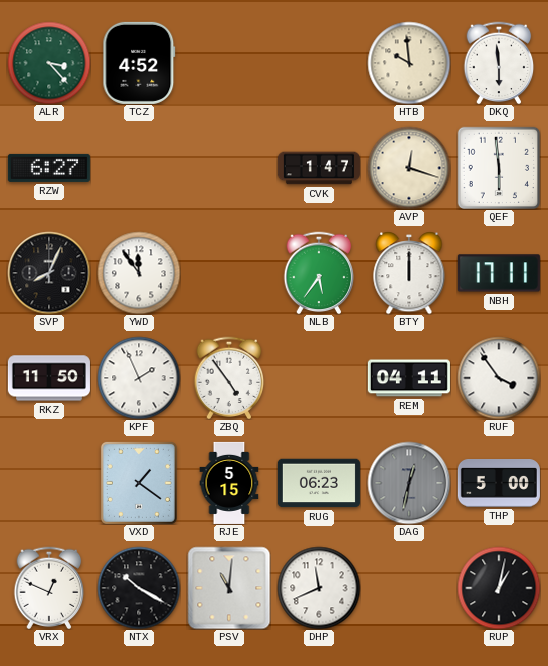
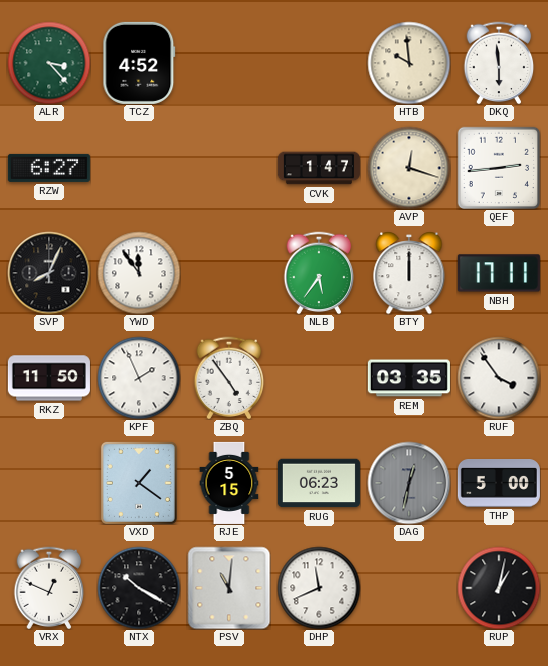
QEF: 5:59 -> 2:44 (498, 167)
REM: 04:11 -> 03:35 (409, 378)
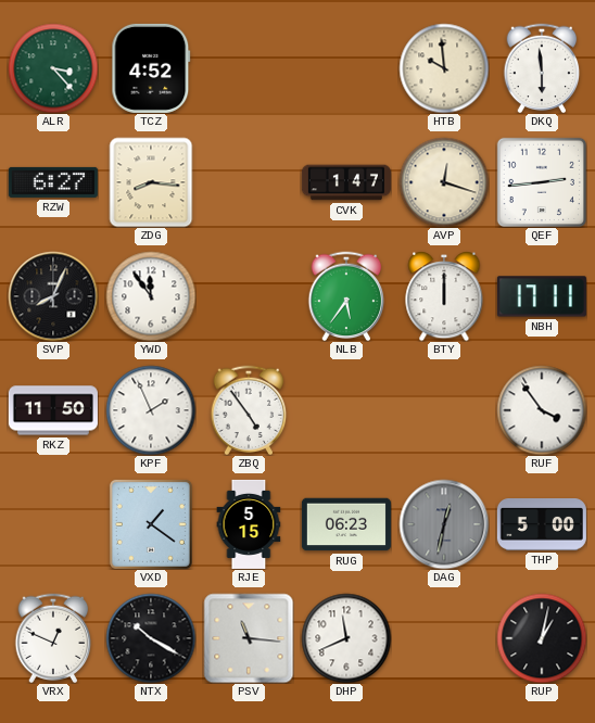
ZDG: none -> 8:16 (151, 182)
REM: 03:35 -> none (409, 378)
PSV: 11:01 -> 11:16 (249, 638)
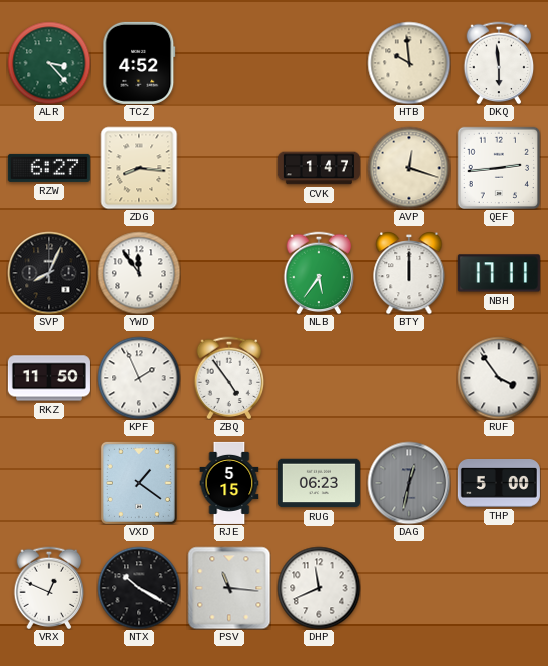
RUP: 1:02 -> none (542, 638)
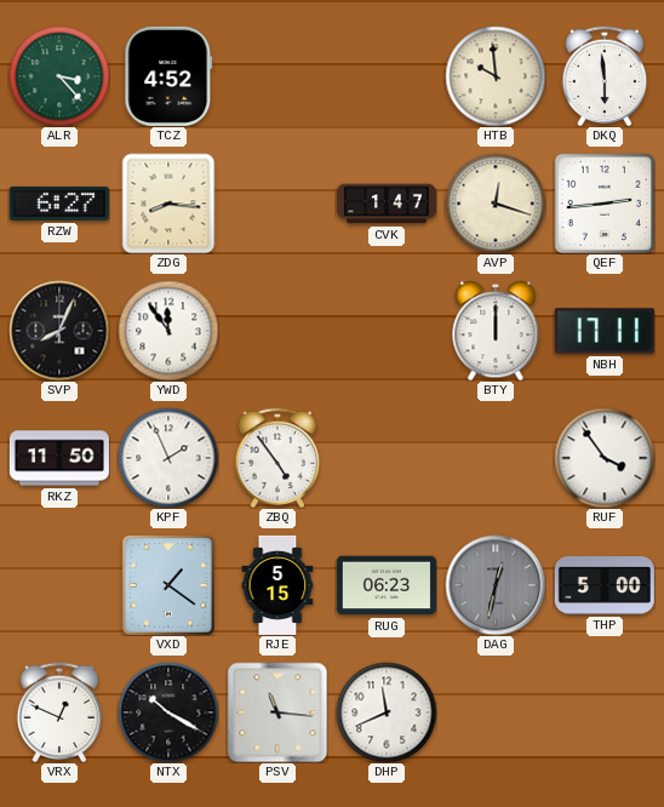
NLB: 5:36 -> none (319, 273)
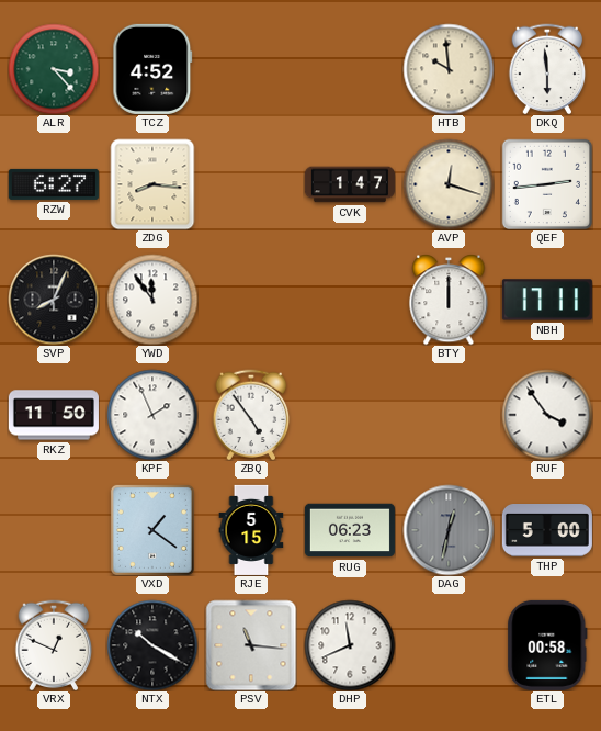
ETL: none -> 00:58 (547, 645)
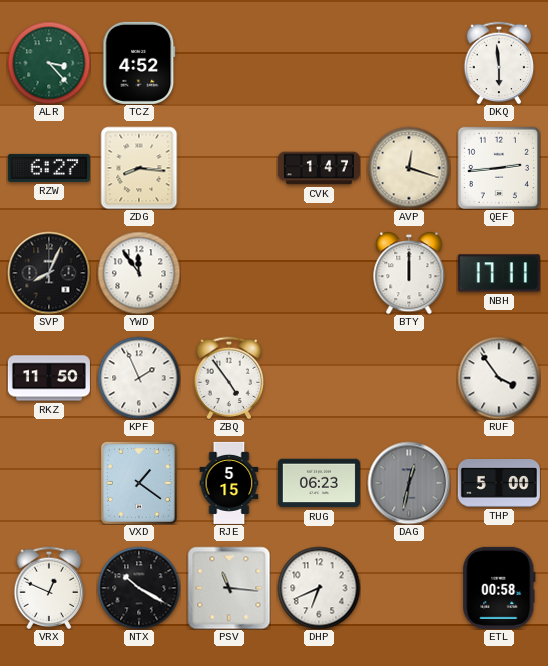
HTB: 9:59 -> none (449, 69)
DHP: 11:41 -> 6:41 (319, 588)
